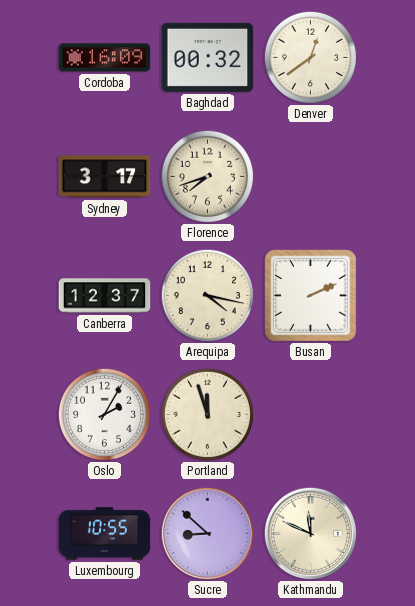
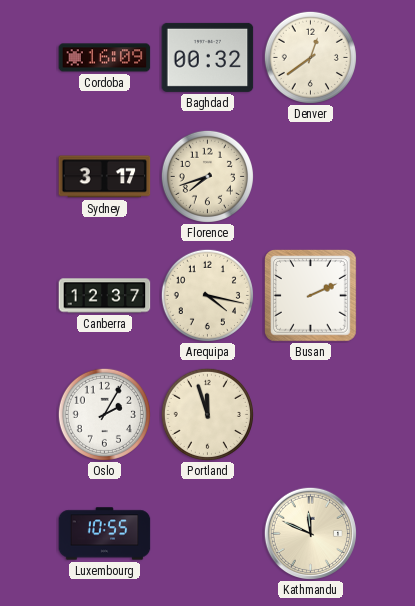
Sucre: 8:52 -> none (207, 533)
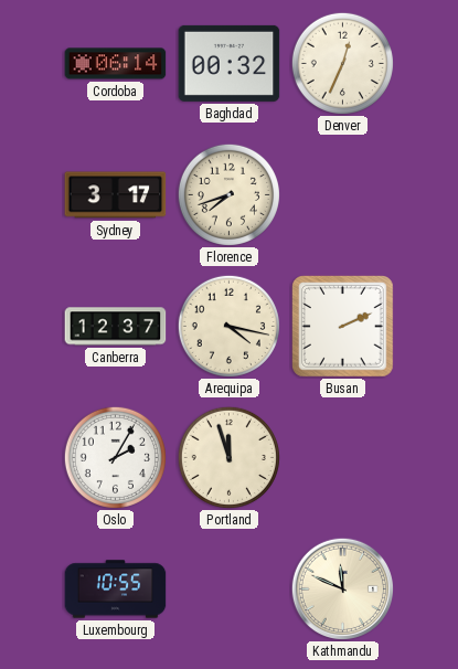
Cordoba: 16:09 -> 06:14 (116, 64)
Denver: 12:39 -> 12:34 (342, 63)
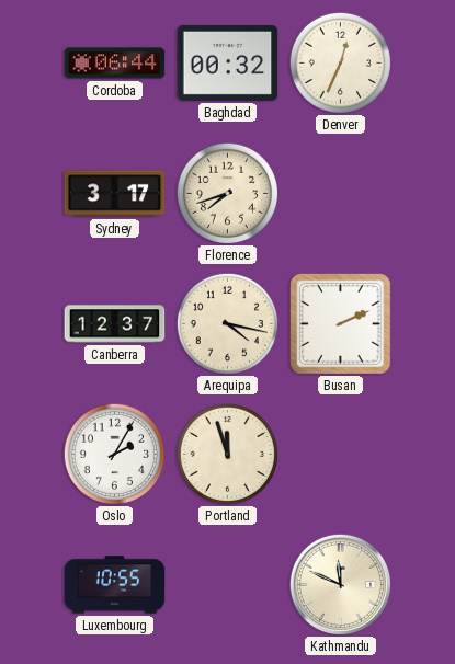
Cordoba: 06:14 -> 06:44 (115, 64)
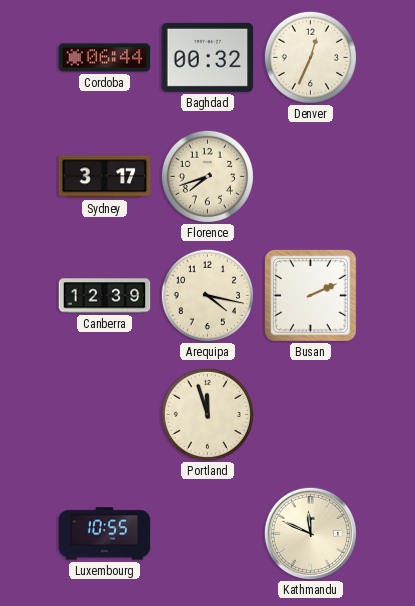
Canberra: 12:37 -> 12:39 (105, 296)
Oslo: 2:05 -> none (114, 454)
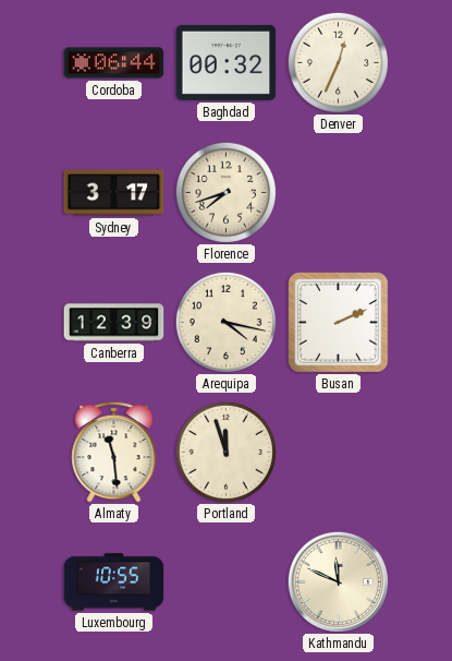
Almaty: none -> 11:29 (114, 452)
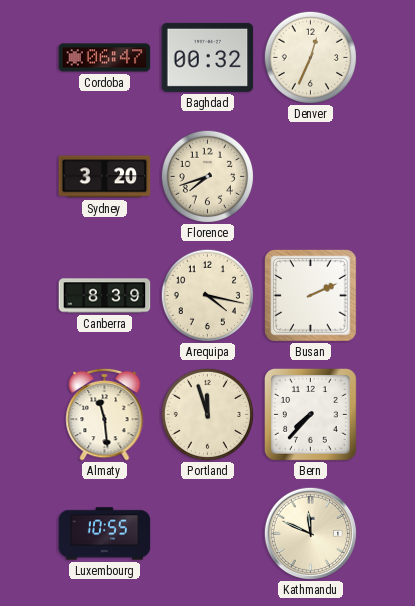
Cordoba: 06:44 -> 06:47 (105, 58)
Sydney: 3:17 -> 3:20 (105, 177)
Canberra: 12:39 -> 8:39 (105, 296)
Bern: none -> 7:37 (311, 415)
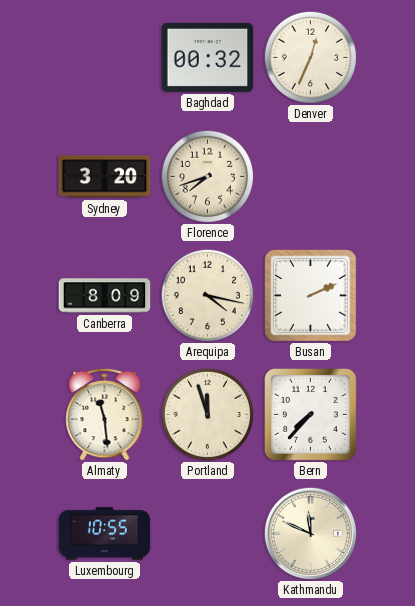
Cordoba: 06:47 -> none (105, 58)
Canberra: 8:39 -> 8:09 (105, 296)
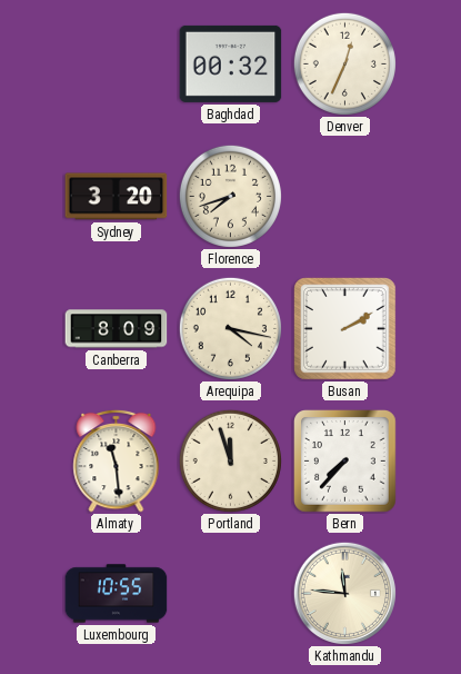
Busan: 2:11 -> 2:10 (345, 329)
Kathmandu: 11:49 -> 11:46 (344, 593)
